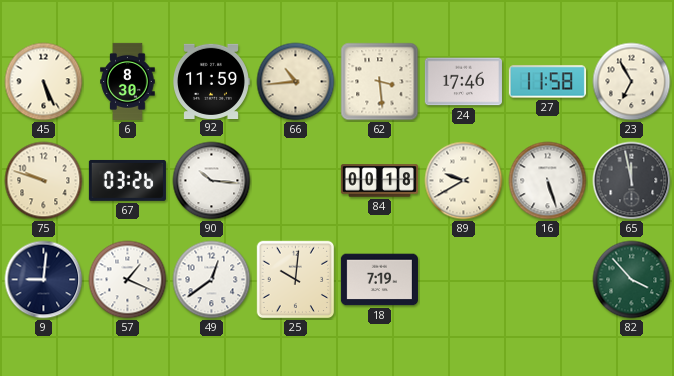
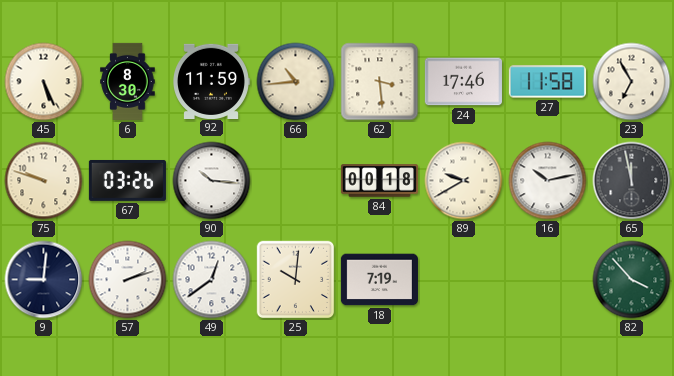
16: 5:27 -> 10:13 (548, 181)
57: 1:19 -> 2:12 (128, 280)
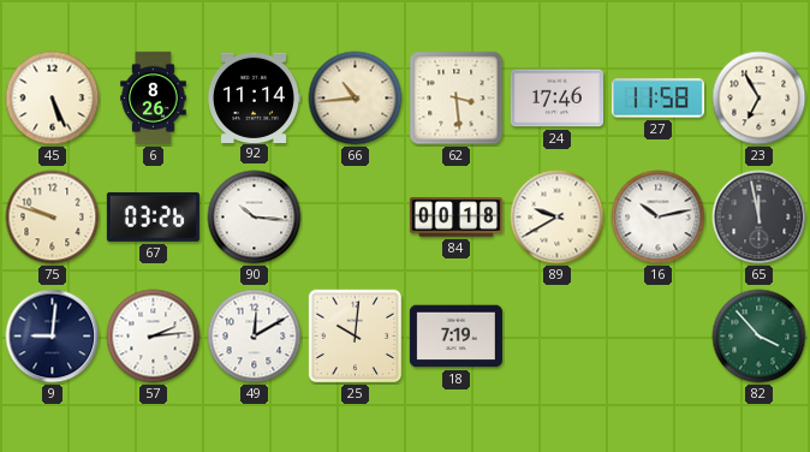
6: 8:30 -> 8:26 (154, 97)
92: 11:59 -> 11:14 (255, 97)
57: 2:12 -> 2:14 (154, 337)
49: 12:39 -> 12:10 (255, 337)
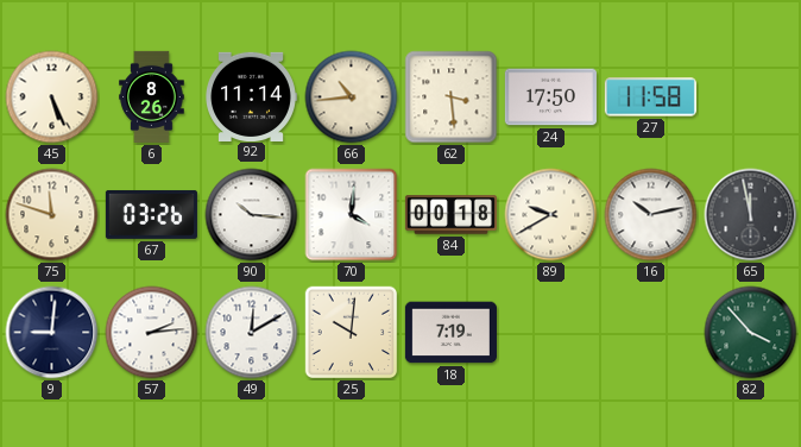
24: 17:46 -> 17:50 (550, 97)
23: 6:55 -> none (760, 99)
75: 9:48 -> 11:48 (52, 215)
70: none -> 4:01 (352, 215)
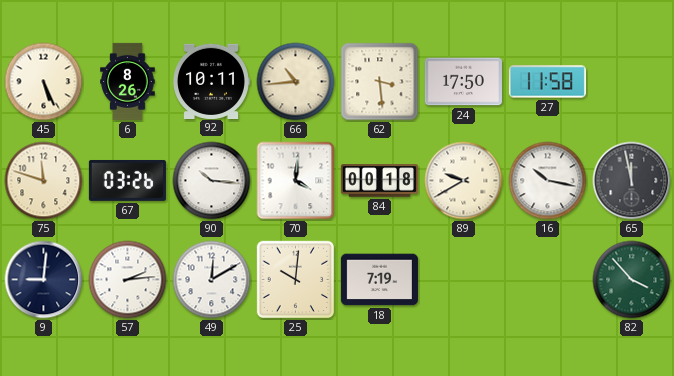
92: 11:14 -> 10:11 (212, 81)
16: 10:13 -> 10:17 (548, 181)
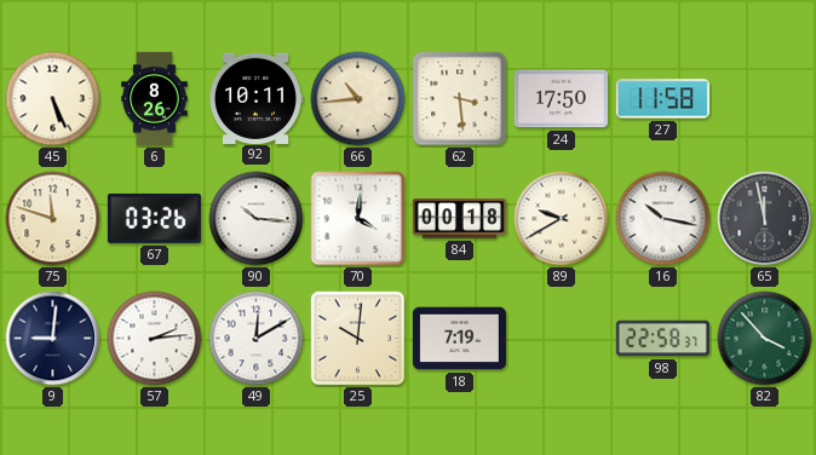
98: none -> 22:58 (662, 339)
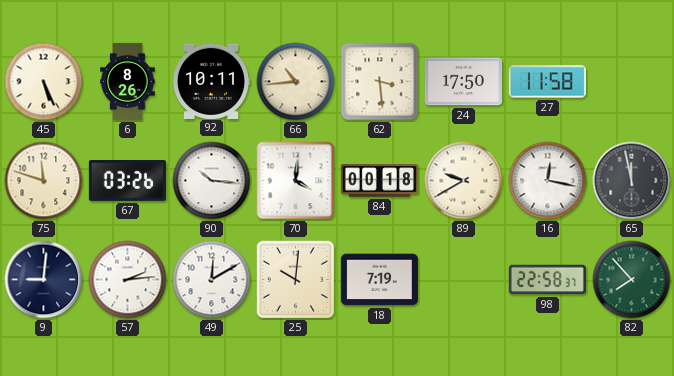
16: 10:17 -> 12:17 (548, 181)
82: 3:53 -> 7:53 (632, 280)
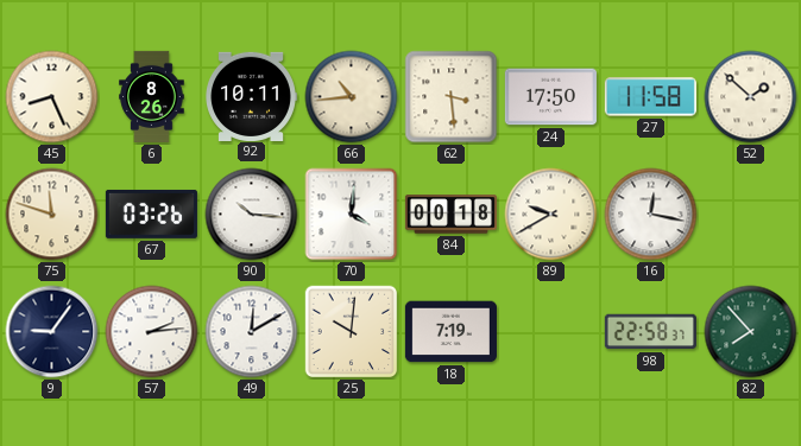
45: 5:26 -> 8:26 (52, 97)
52: none -> 1:52 (751, 97)
65: 11:58 -> none (632, 181)
9: 9:01 -> 9:06 (52, 332)
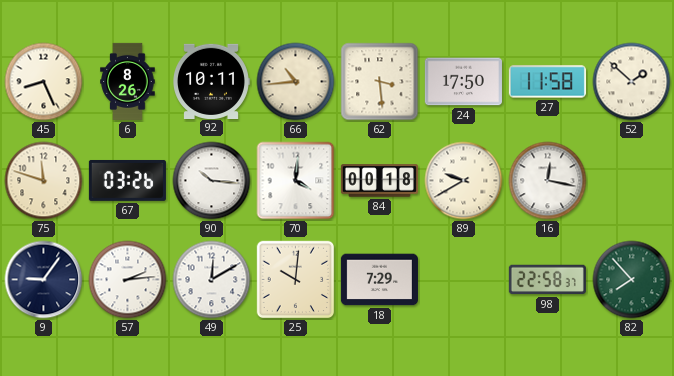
18: 7:19 -> 7:29 (379, 280)
